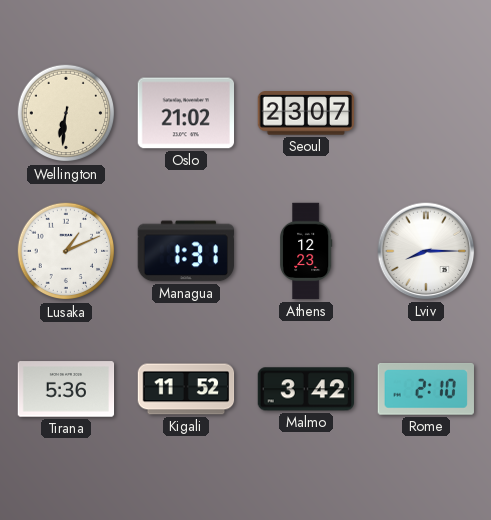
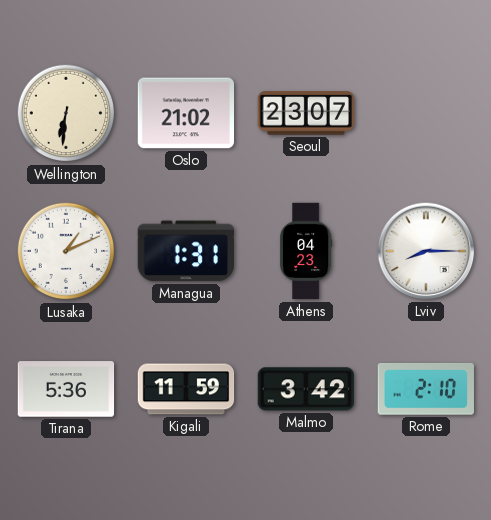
Athens: 12:23 -> 04:23 (306, 251)
Kigali: 11:52 -> 11:59 (186, 389)
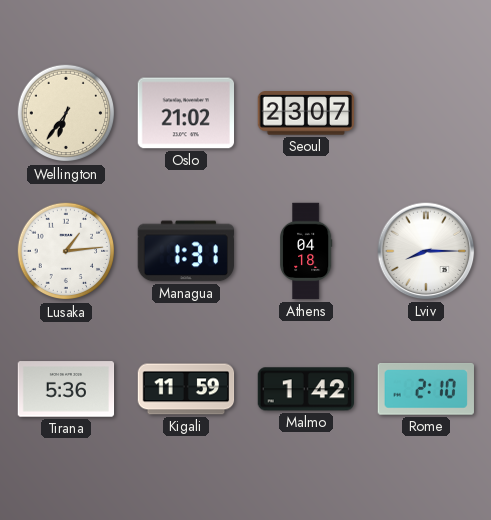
Wellington: 6:31 -> 6:36 (66, 113)
Lusaka: 1:11 -> 1:14 (66, 251)
Athens: 04:23 -> 04:18 (306, 251)
Malmo: 3:42 -> 1:42 (305, 389)
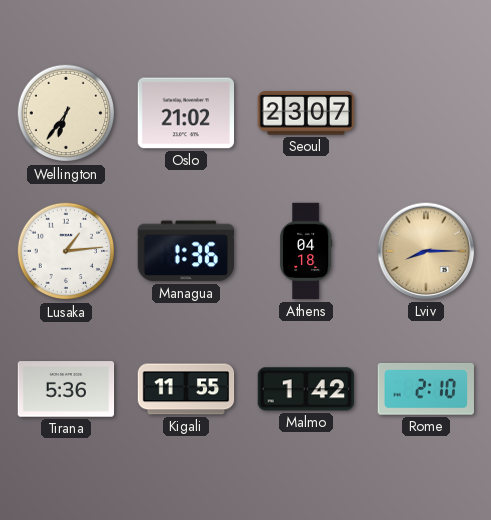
Managua: 1:31 -> 1:36 (185, 251)
Lviv dial: white -> champagne (426, 251)
Kigali: 11:59 -> 11:55 (186, 389)
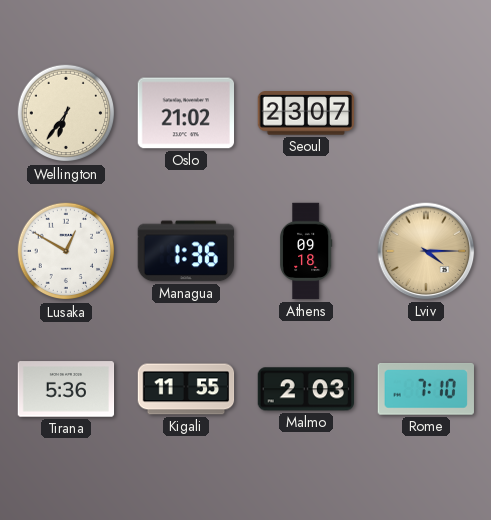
Lusaka: 1:14 -> 12:50 (66, 251)
Athens: 04:18 -> 09:18 (306, 251)
Lviv: 8:15 -> 4:15 (426, 251)
Malmo: 1:42 -> 2:03 (305, 389)
Rome: 2:10 -> 7:10 (426, 390)
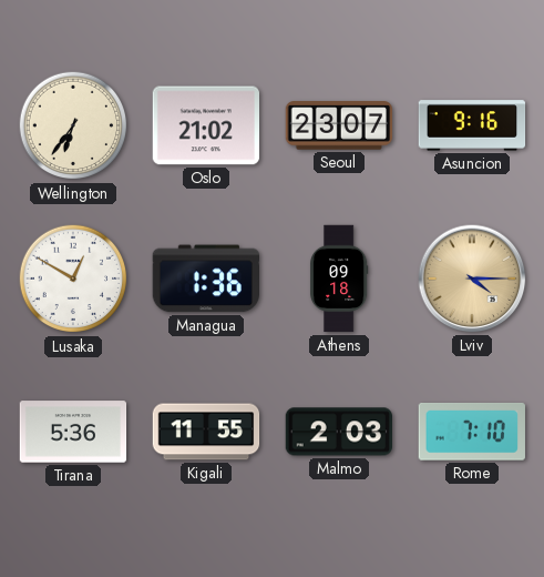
Asuncion: none -> 9:16 (472, 125)
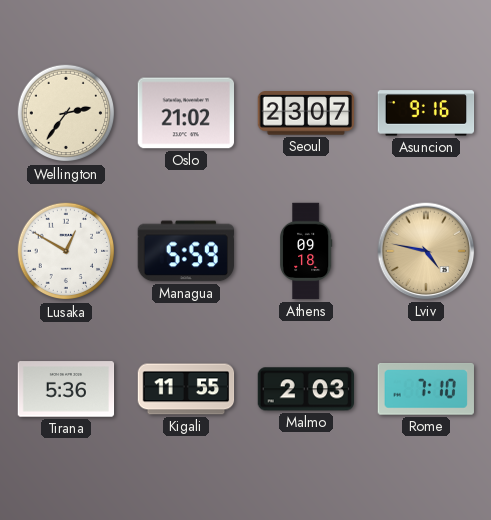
Wellington: 6:36 -> 2:36 (66, 113)
Managua: 1:36 -> 5:59 (185, 251)
Lviv: 4:15 -> 4:47 (426, 251)
